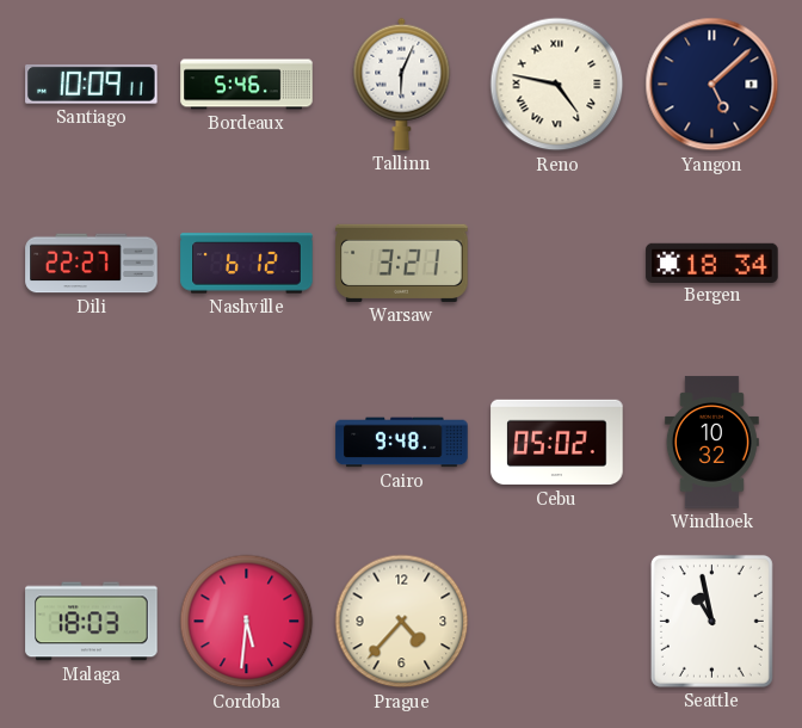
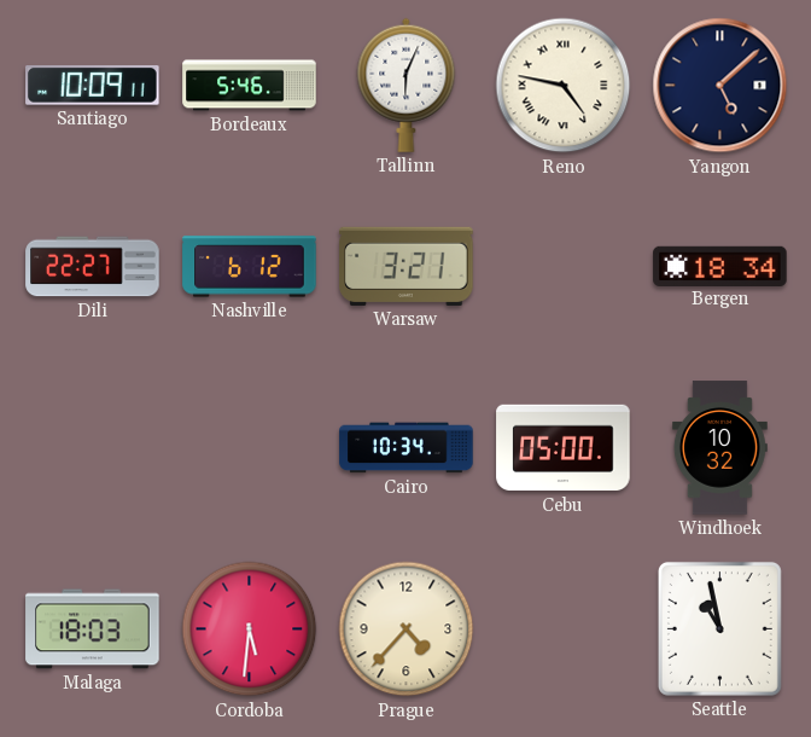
Cairo: 9:48 -> 10:34 (407, 448)
Cebu: 05:02 -> 05:00 (564, 448)
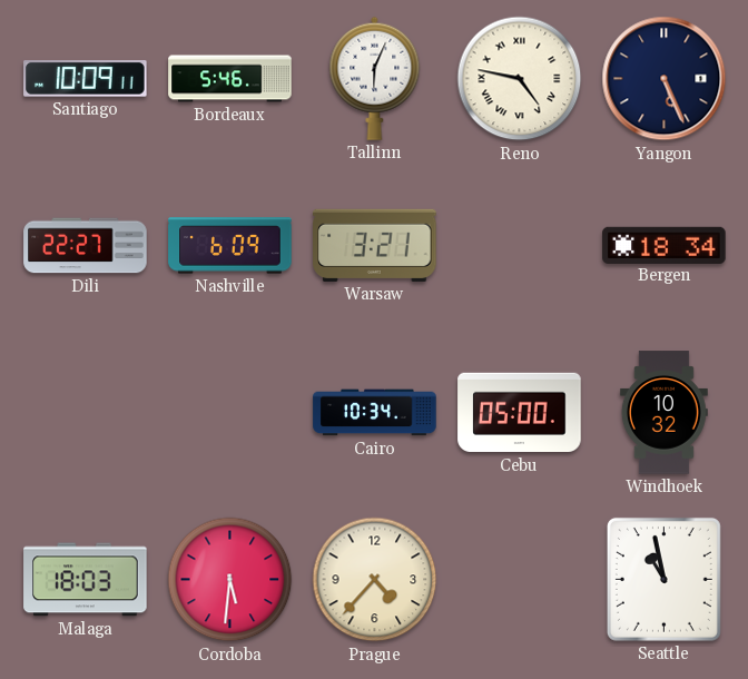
Yangon: 5:08 -> 5:26 (665, 79)
Nashville: 6:12 -> 6:09 (230, 246)
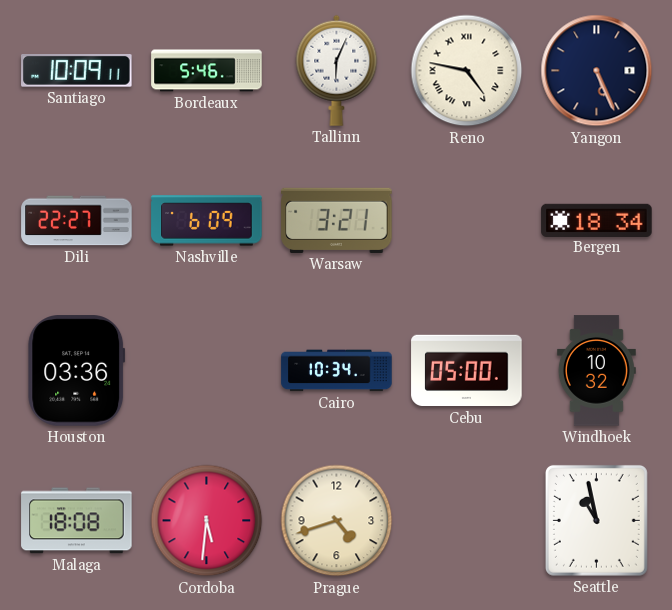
Houston: none -> 03:36 (77, 371)
Malaga: 18:03 -> 18:08 (77, 521)
Prague: 4:37 -> 4:42 (337, 521)
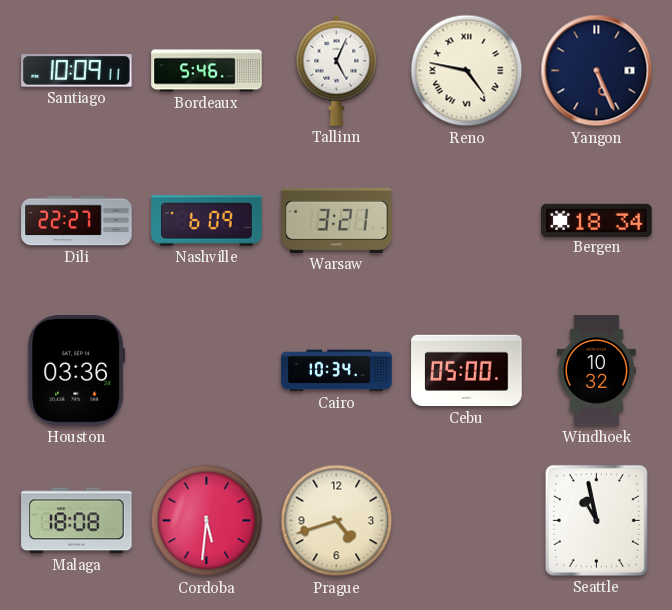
Tallinn: 6:04 -> 5:04 (337, 70)
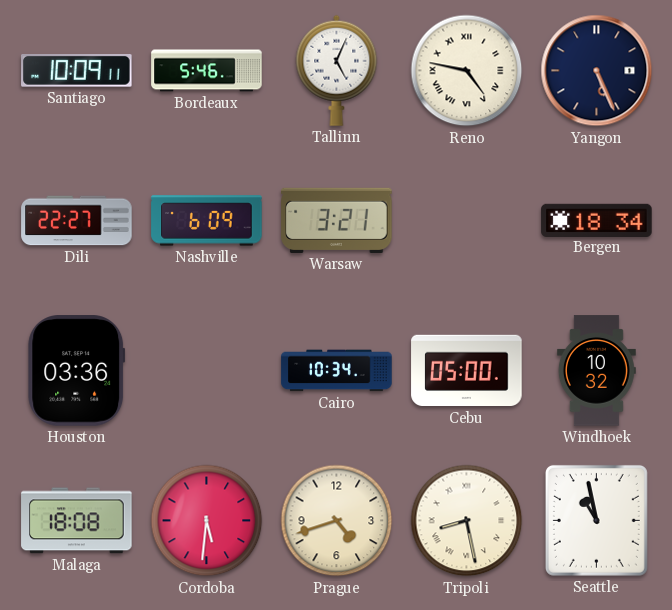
Tripoli: none -> 8:28 (467, 521)
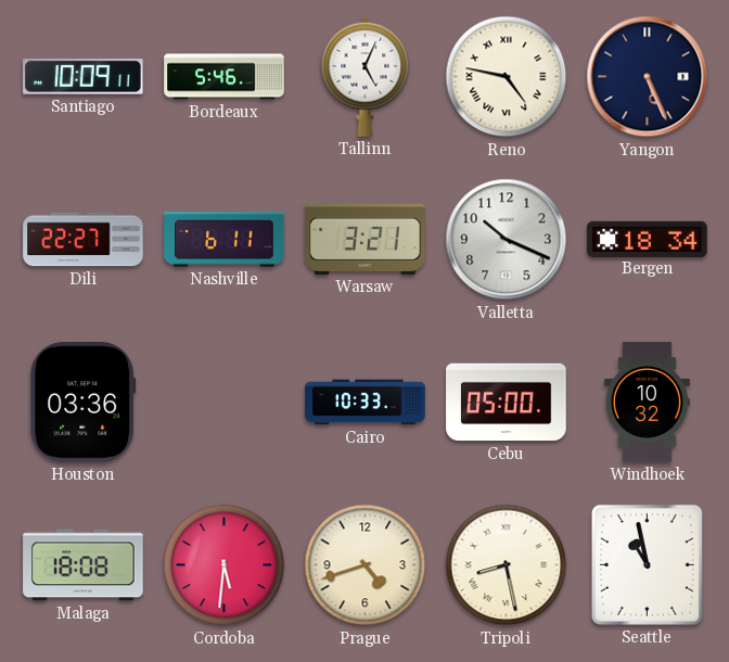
Nashville: 6:09 -> 6:11 (225, 240)
Valletta: none -> 10:19 (507, 240)
Cairo: 10:34 -> 10:33 (366, 403)
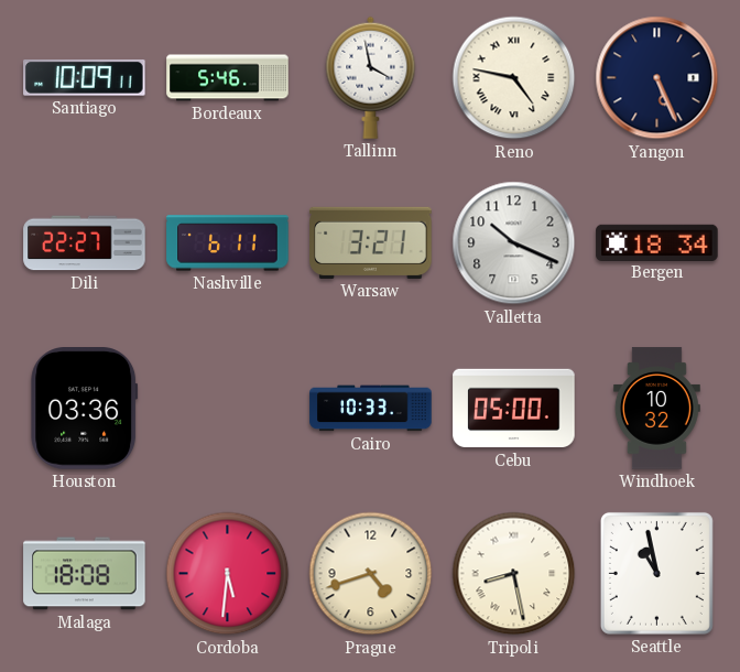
Tallinn: 5:04 -> 3:58 (371, 77)
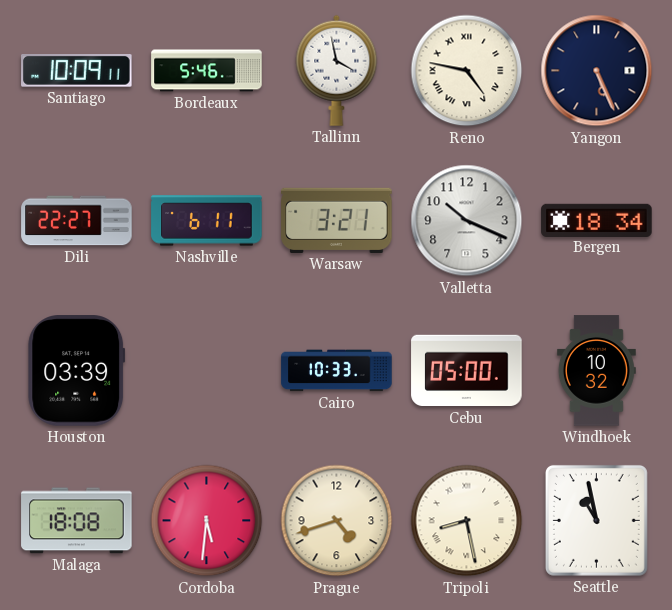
Houston: 03:36 -> 03:39 (77, 371)
